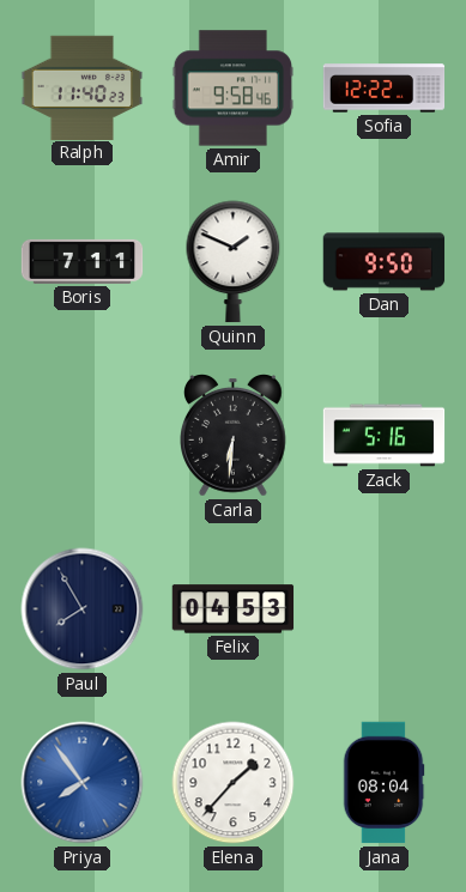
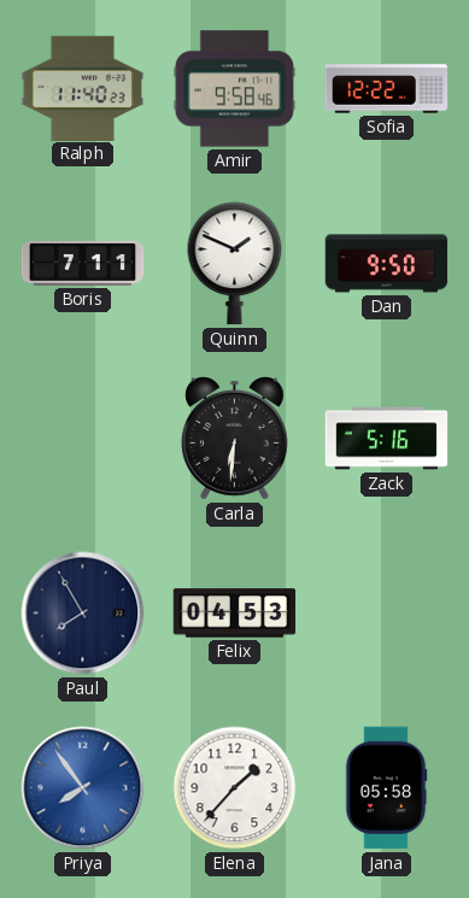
Jana: 08:04 -> 05:58 (386, 788)
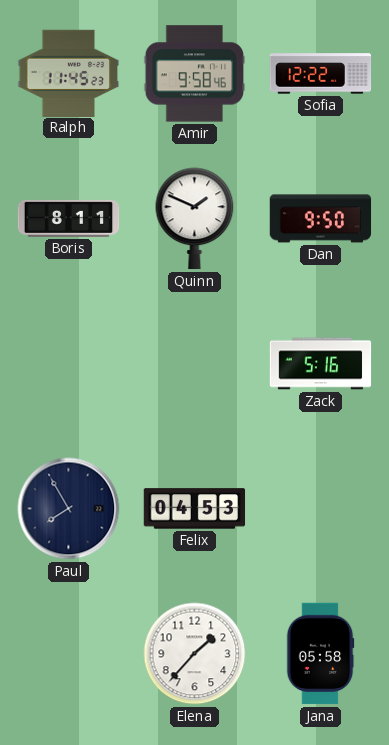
Ralph: 11:40 -> 11:45 (69, 73)
Boris: 7:11 -> 8:11 (69, 218)
Carla: 6:31 -> none (235, 439)
Priya: 7:54 -> none (83, 788)
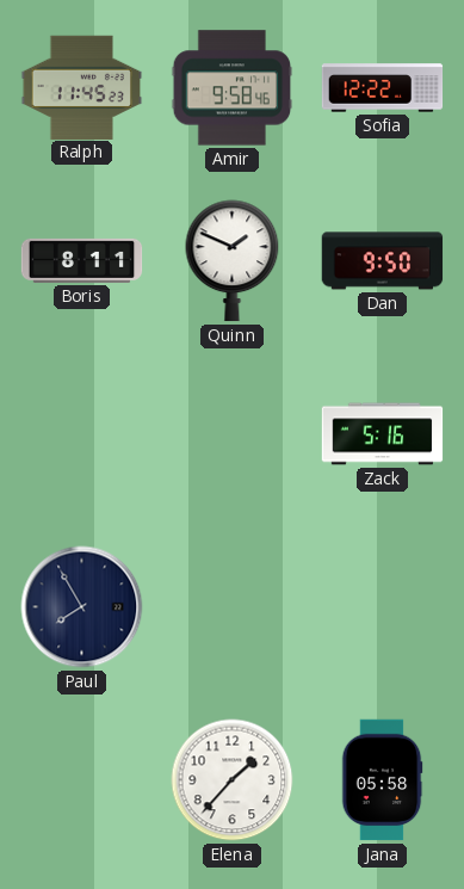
Felix: 04:53 -> none (195, 509)
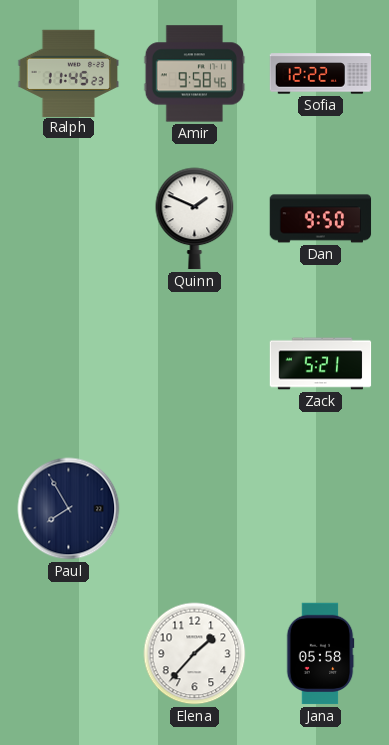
Boris: 8:11 -> none (82, 260)
Zack: 5:16 -> 5:21 (321, 364)
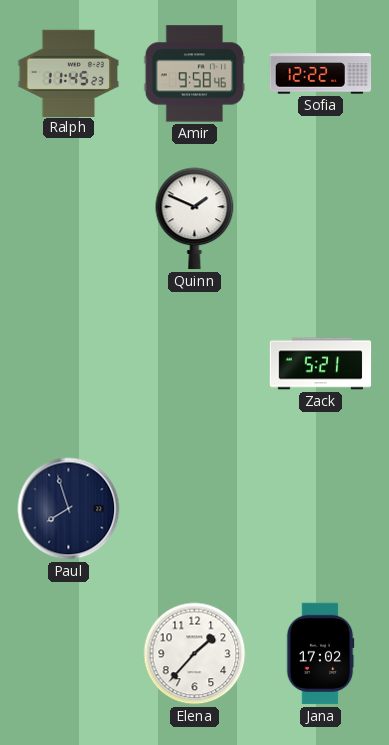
Dan: 9:50 -> none (321, 219)
Paul: 7:55 -> 7:57 (69, 509)
Jana: 05:58 -> 17:02 (320, 654)
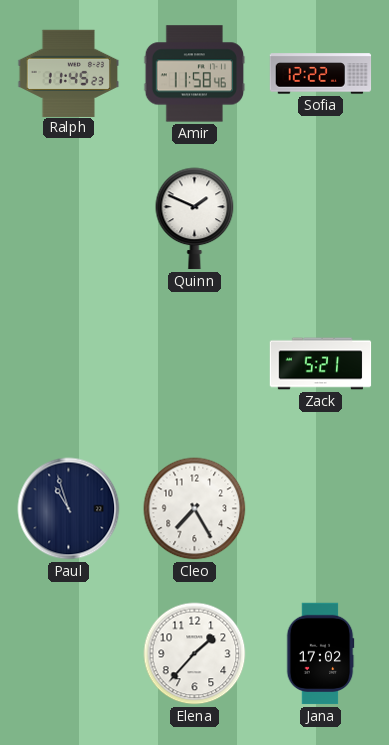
Amir: 9:58 -> 11:58 (195, 74)
Paul: 7:57 -> 10:57 (69, 509)
Cleo: none -> 7:25 (195, 509)
